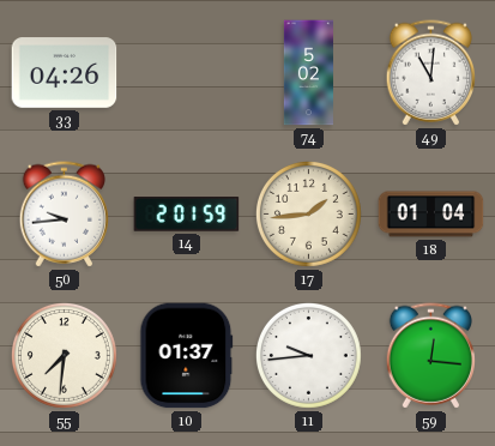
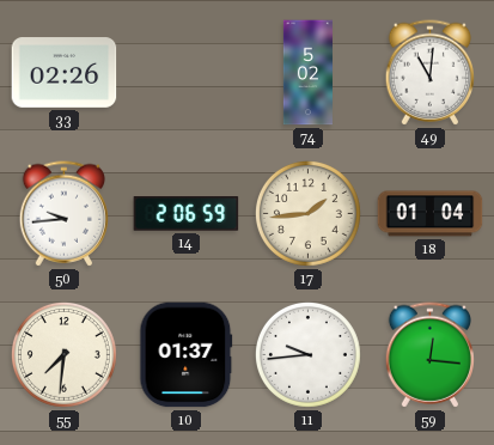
33: 04:26 -> 02:26 (65, 73)
14: 2:01 -> 2:06 (187, 214)
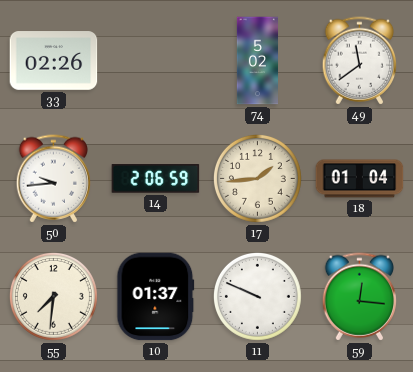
49: 11:01 -> 11:39 (360, 61)
11: 9:44 -> 9:49 (257, 296)
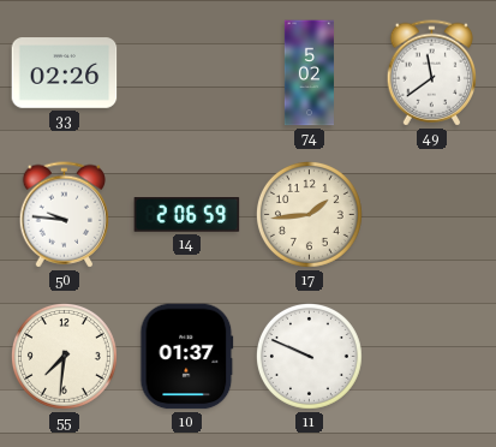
50: 9:44 -> 9:46 (65, 215)
18: 01:04 -> none (360, 179)
59: 12:16 -> none (360, 297)
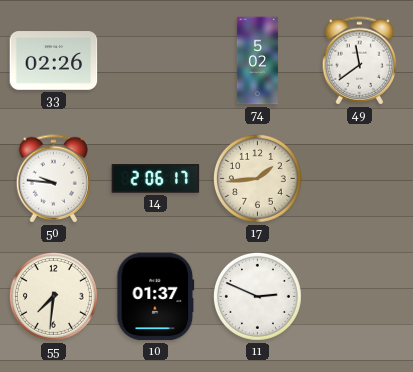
14: 2:06:59 -> 2:06:17 (156, 179)
11: 9:49 -> 2:49 (257, 296)
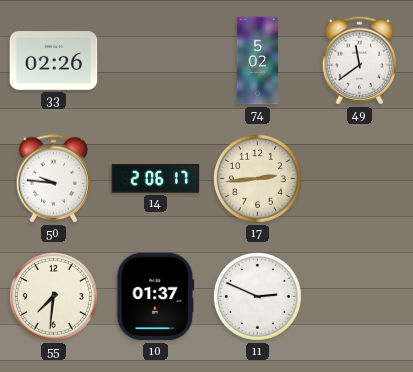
17: 1:44 -> 2:44 (257, 178)
